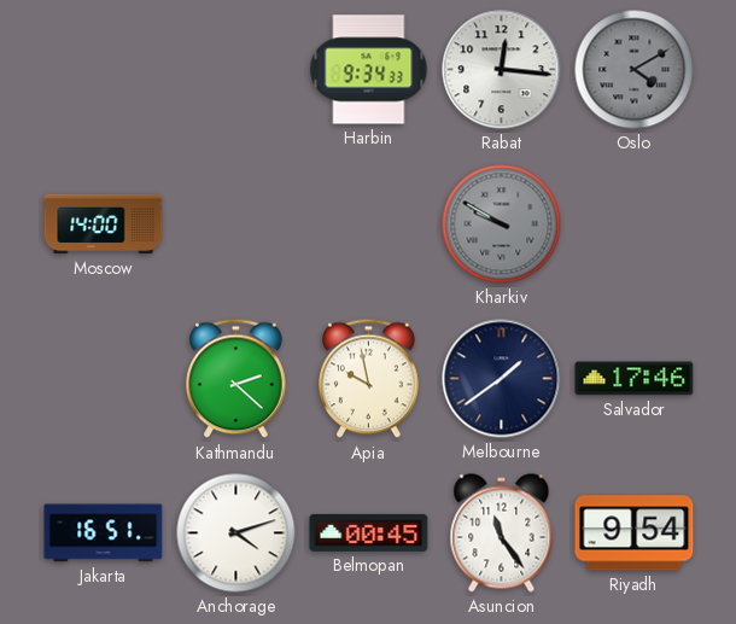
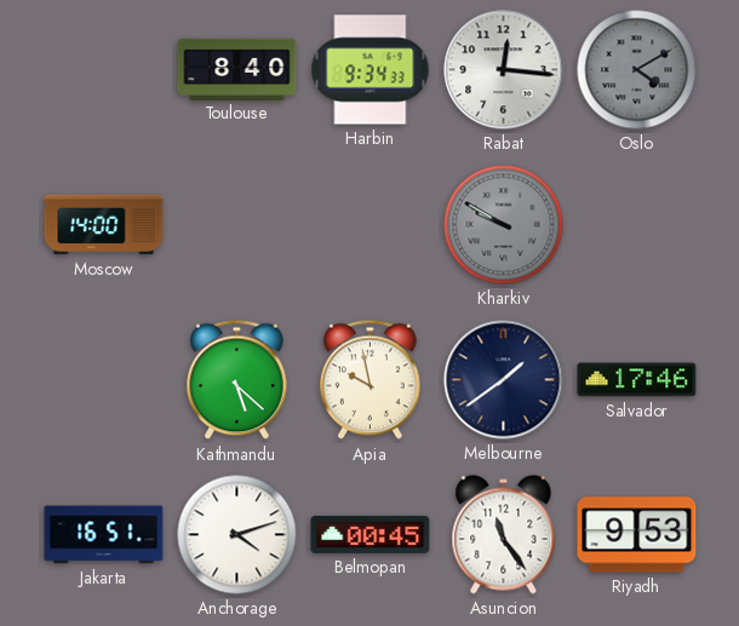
Toulouse: none -> 8:40 (237, 69)
Kathmandu: 2:22 -> 5:22 (237, 380)
Riyadh: 9:54 -> 9:53 (637, 535)
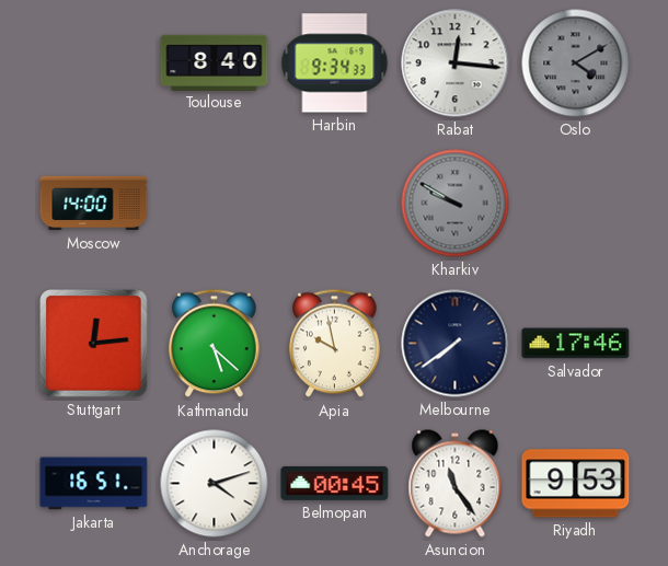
Stuttgart: none -> 12:14 (94, 344)
Melbourne: 1:39 -> 7:39 (456, 344)
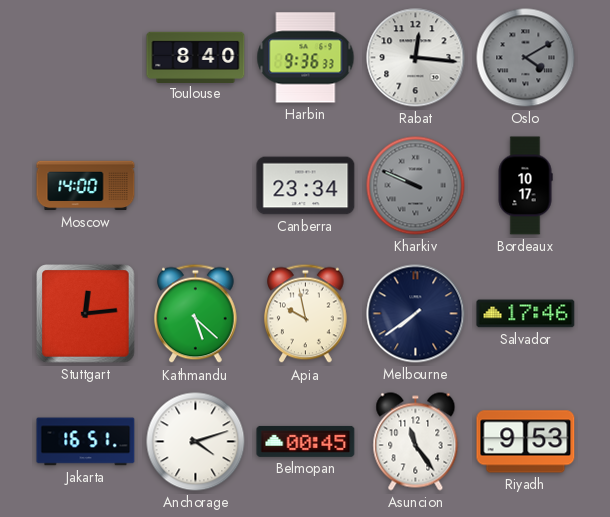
Harbin: 9:34 -> 9:36 (306, 58)
Canberra: none -> 23:34 (306, 186)
Kharkiv: 9:50 -> 9:49 (416, 186)
Bordeaux: none -> 10:17 (525, 186)
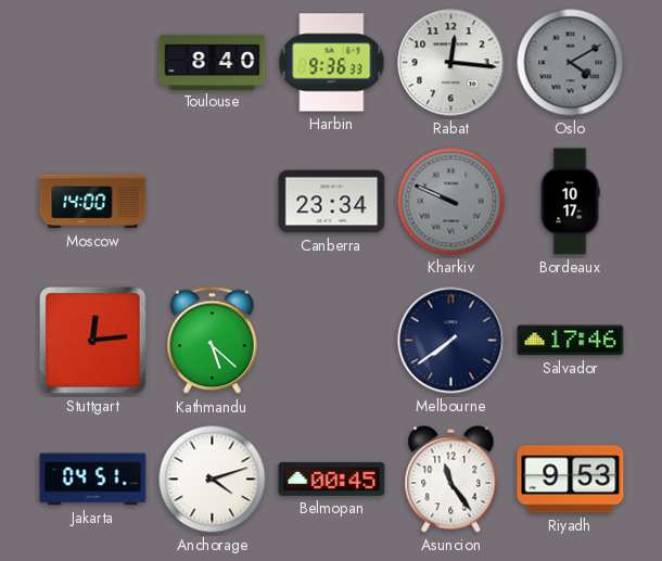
Apia: 9:58 -> none (306, 314)
Jakarta: 16:51 -> 04:51 (93, 480)
